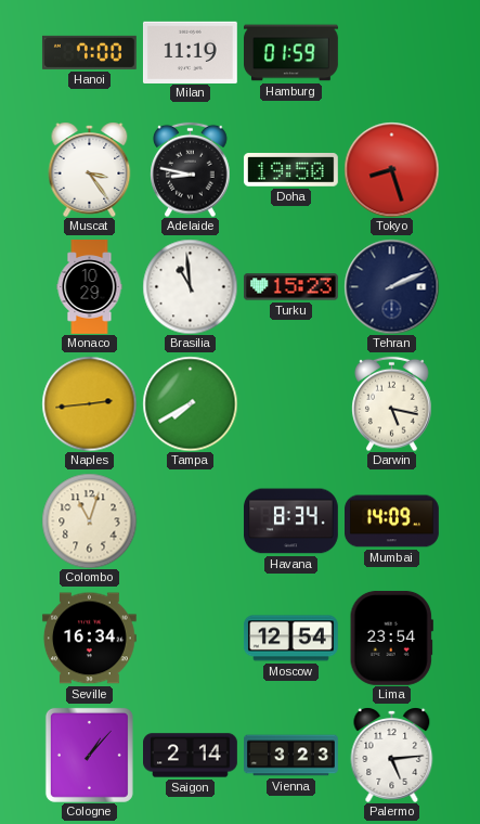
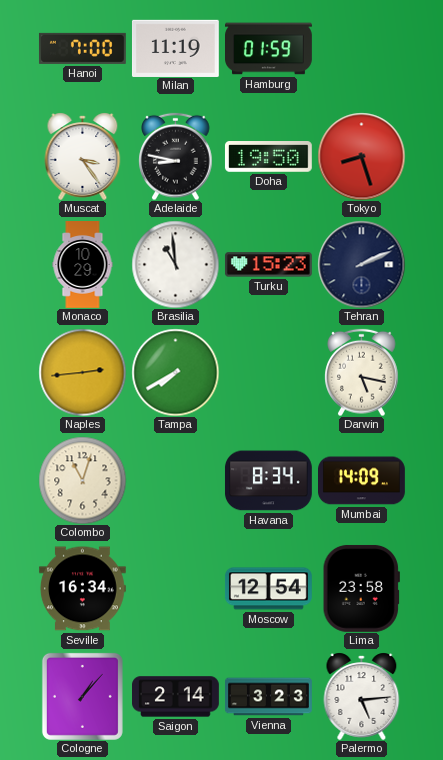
Lima: 23:54 -> 23:58 (361, 588)
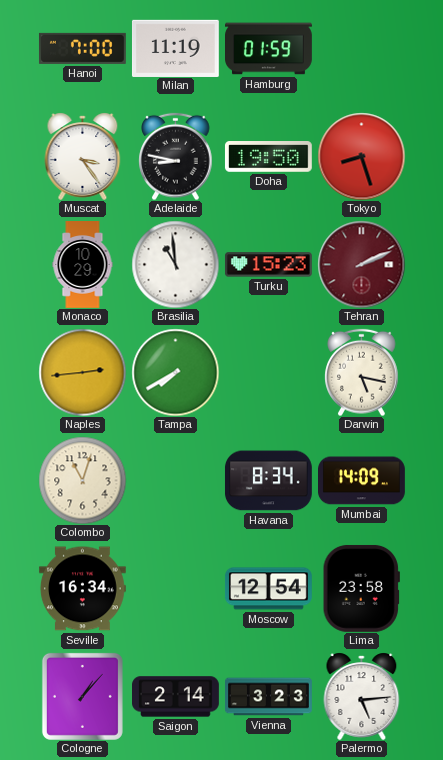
Tehran dial: navy -> burgundy (361, 264)
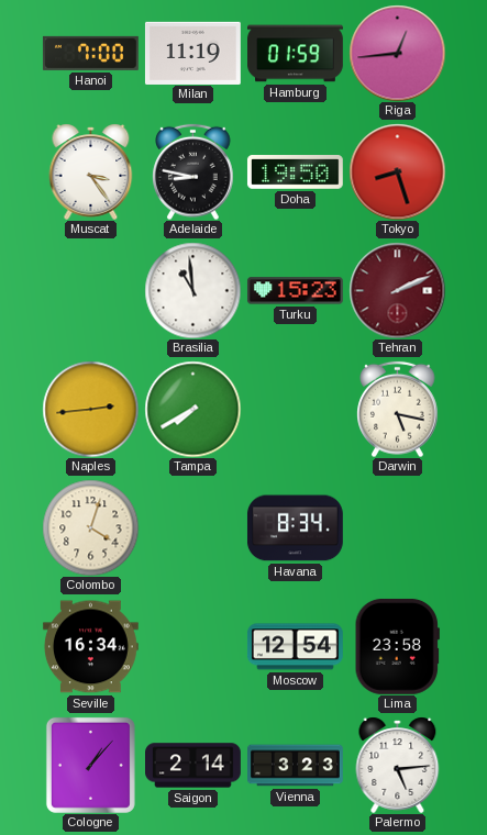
Riga: none -> 12:44 (397, 53)
Monaco: 10:29 -> none (83, 265)
Colombo: 11:03 -> 4:03 (90, 527)
Mumbai: 14:09 -> none (362, 481)
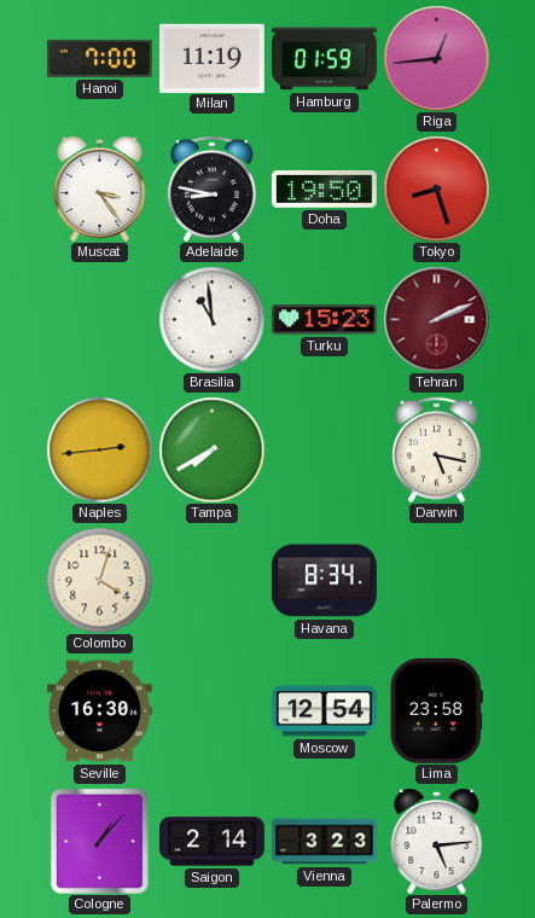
Seville: 16:34 -> 16:30 (99, 711)
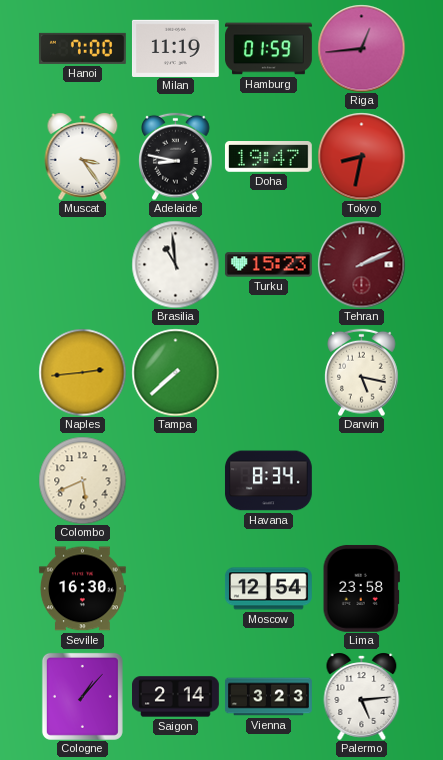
Doha: 19:50 -> 19:47 (268, 157)
Tokyo: 8:27 -> 8:32 (361, 156)
Tampa: 7:40 -> 7:38 (175, 372)
Colombo: 4:03 -> 5:41 (82, 480)
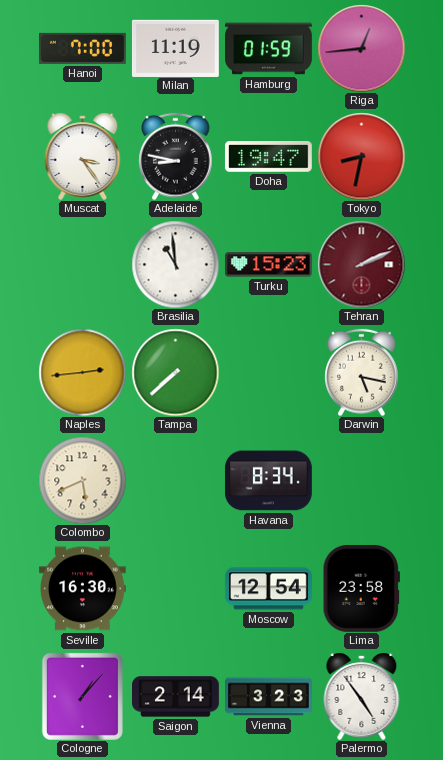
Palermo: 5:14 -> 4:54 (362, 696)
